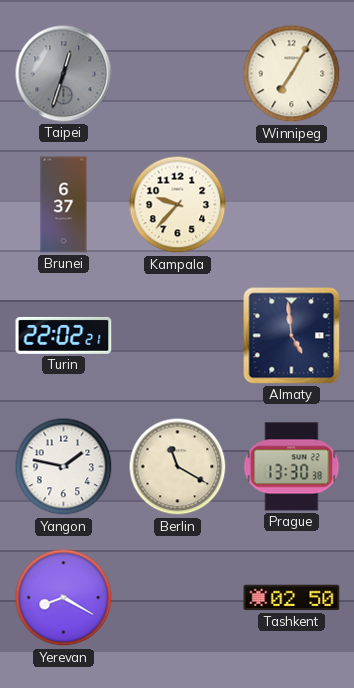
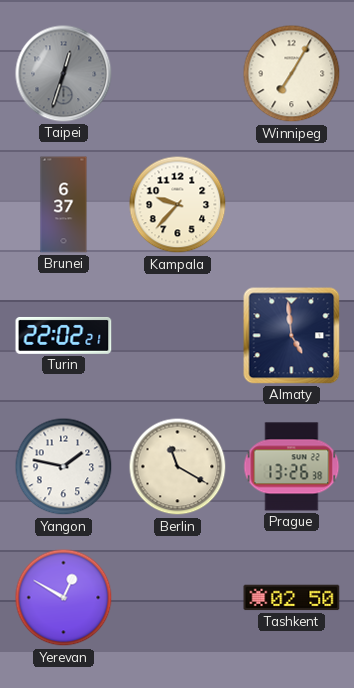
Prague: 13:30 -> 13:26 (292, 467)
Yerevan: 8:20 -> 12:50 (64, 598)
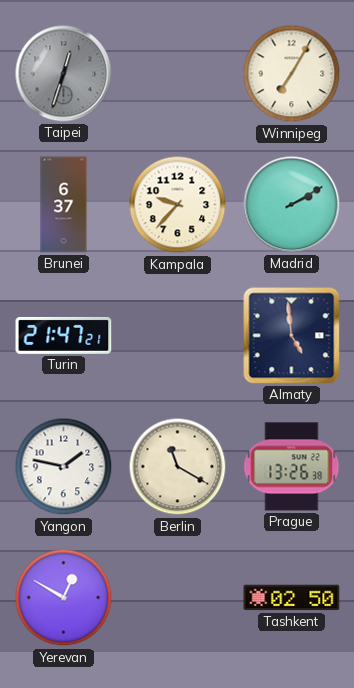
Madrid: none -> 2:10 (292, 205)
Turin: 22:02 -> 21:47 (64, 335)
